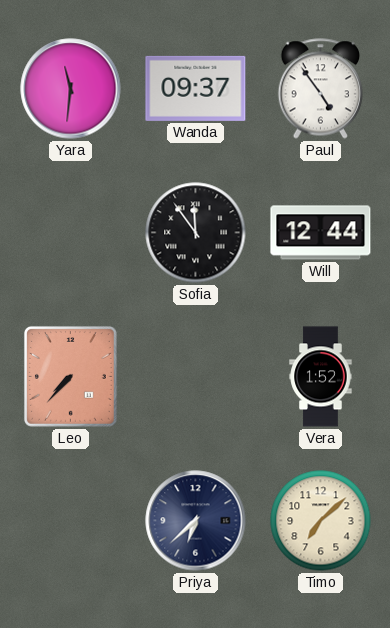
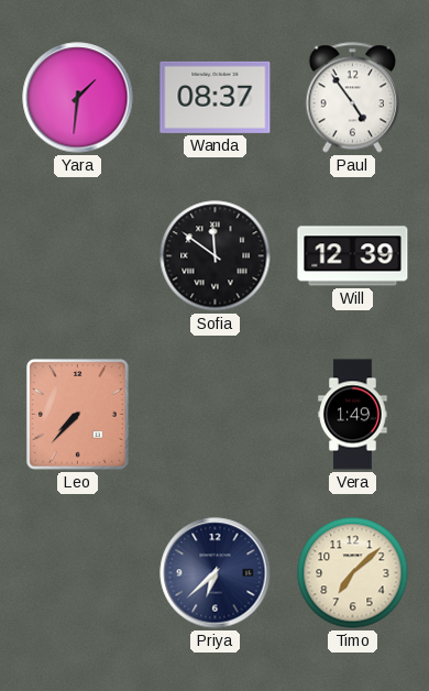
Yara: 11:31 -> 1:31 (78, 98)
Wanda: 09:37 -> 08:37 (216, 97)
Sofia: 11:54 -> 11:51 (216, 256)
Will: 12:44 -> 12:39 (353, 256)
Vera: 1:52 -> 1:49 (353, 415)
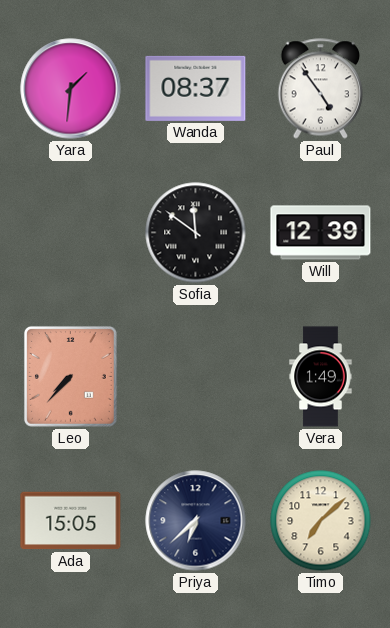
Ada: none -> 15:05 (71, 521)
